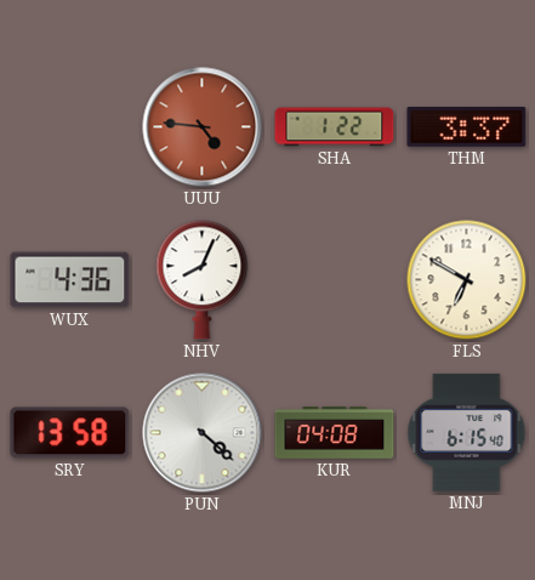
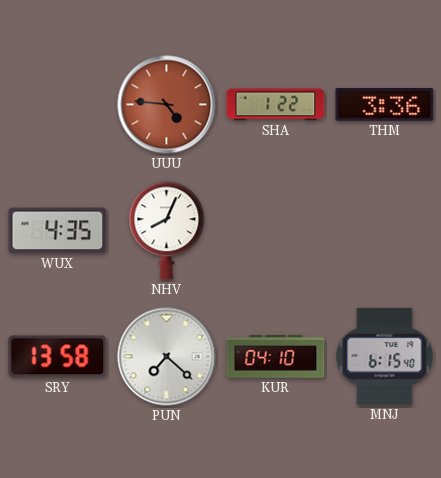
THM: 3:37 -> 3:36 (385, 105)
WUX: 4:36 -> 4:35 (58, 231)
FLS: 6:50 -> none (467, 280)
PUN: 4:22 -> 7:22 (167, 357)
KUR: 04:08 -> 04:10 (276, 357)
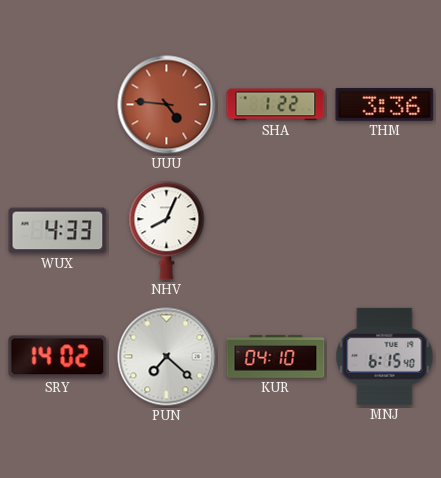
WUX: 4:35 -> 4:33 (58, 231)
SRY: 13:58 -> 14:02 (58, 357)
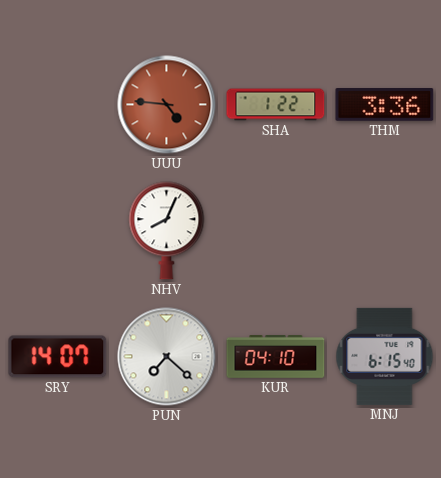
WUX: 4:33 -> none (58, 231)
SRY: 14:02 -> 14:07 (58, 357)
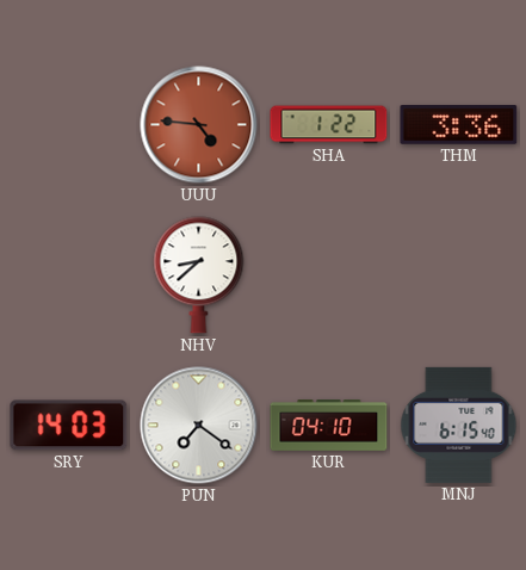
NHV: 8:04 -> 8:38 (199, 275)
SRY: 14:07 -> 14:03 (69, 426)
PUN: 7:22 -> 7:21 (199, 426)
